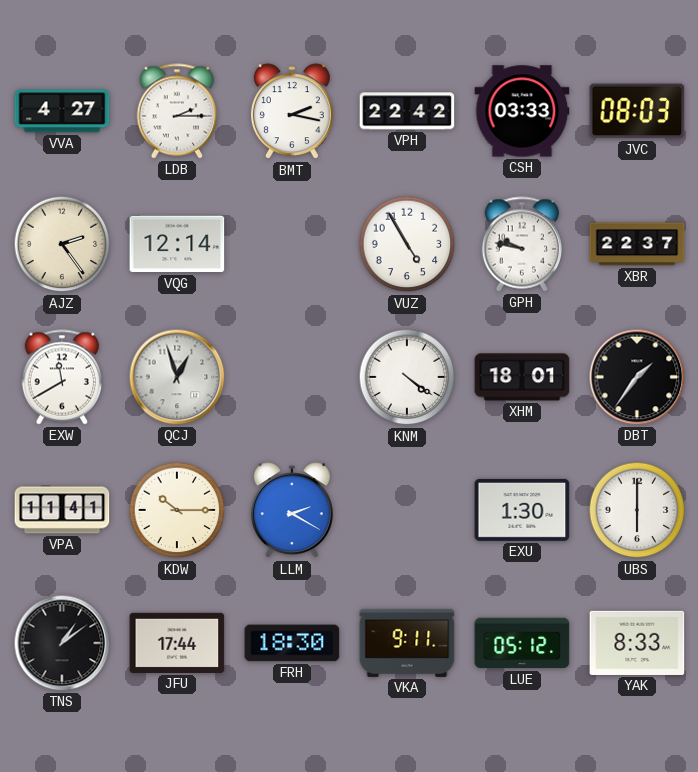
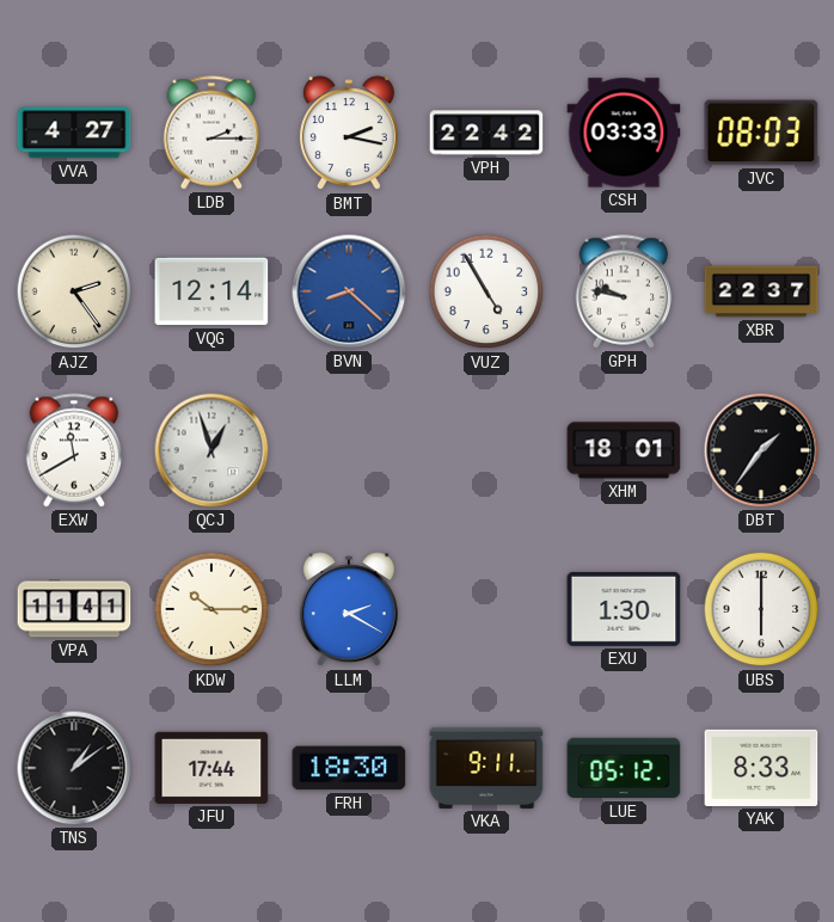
BVN: none -> 8:22 (349, 291)
KNM: 4:21 -> none (407, 377)
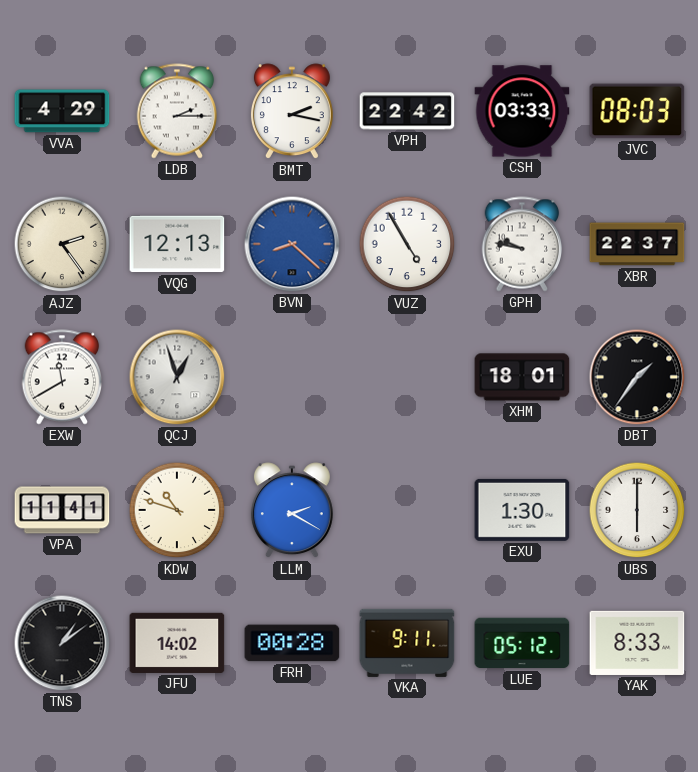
VVA: 4:27 -> 4:29 (62, 111)
VQG: 12:14 -> 12:13 (177, 244)
KDW: 10:15 -> 10:48 (177, 510)
JFU: 17:44 -> 14:02 (177, 643)
FRH: 18:30 -> 00:28 (292, 643)
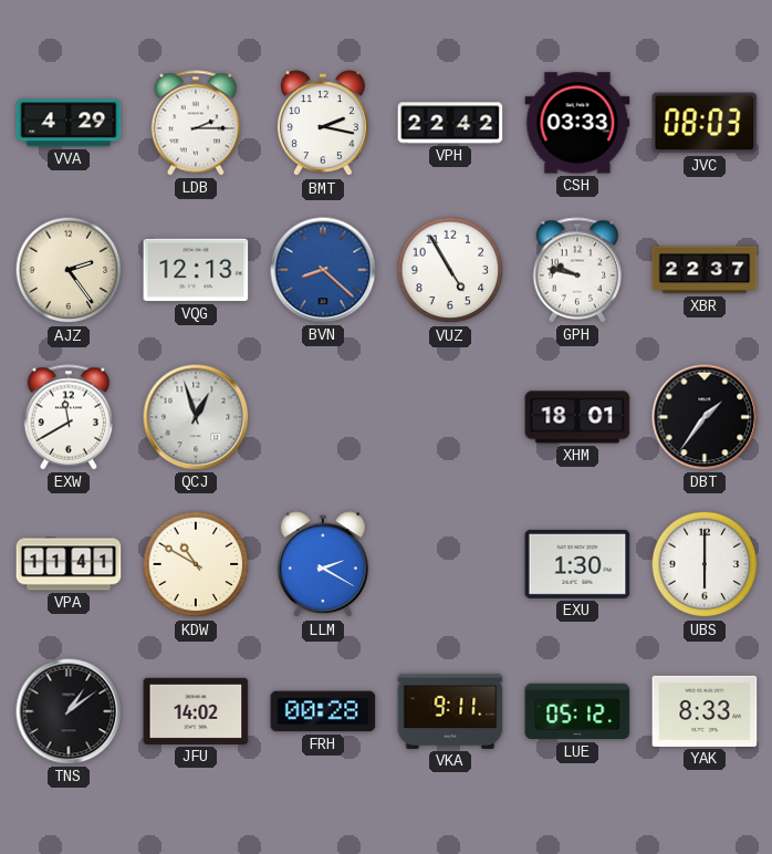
KDW: 10:48 -> 10:50 (196, 564)
